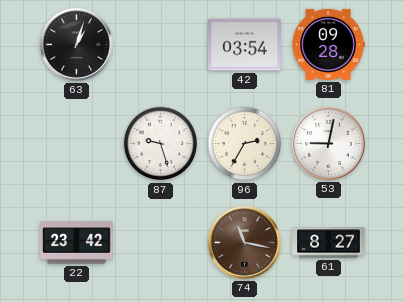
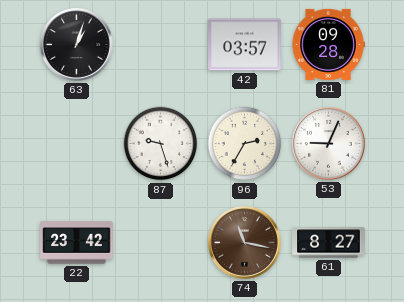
42: 03:54 -> 03:57 (245, 45)
53: 9:02 -> 9:04 (328, 143)
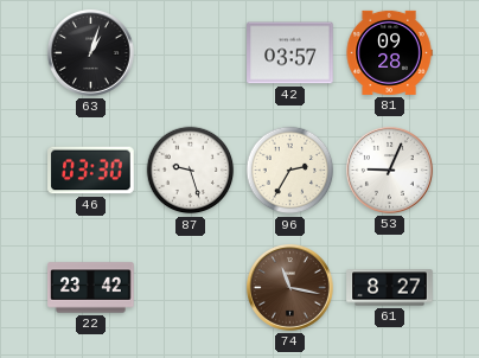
46: none -> 03:30 (91, 171)
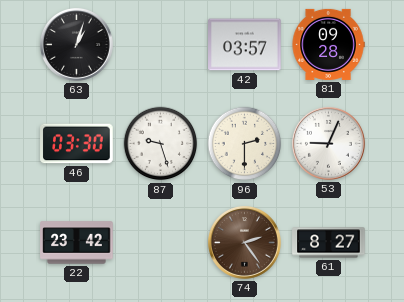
96: 2:35 -> 2:30 (245, 144)
74: 11:17 -> 2:24 (244, 242)
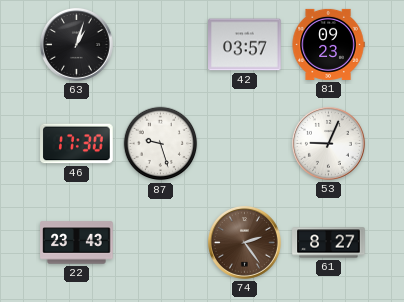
81: 09:28 -> 09:23 (328, 44)
46: 03:30 -> 17:30 (77, 144)
96: 2:30 -> none (245, 144)
22: 23:42 -> 23:43 (77, 243)
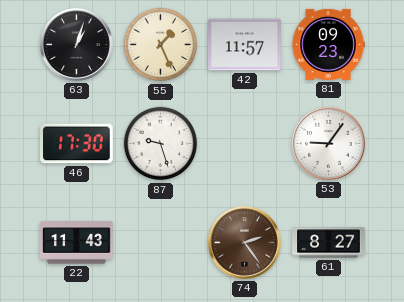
55: none -> 1:26 (161, 45)
42: 03:57 -> 11:57 (245, 45)
53: 9:04 -> 9:06 (328, 143)
22: 23:43 -> 11:43 (77, 243)
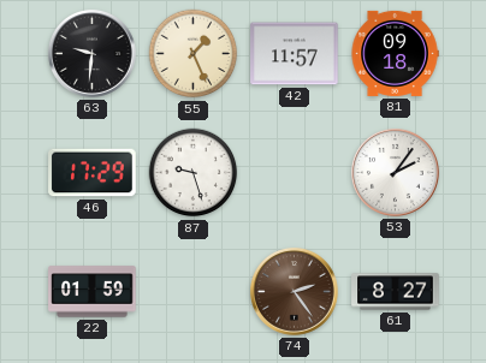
63: 1:03 -> 9:31 (91, 53)
81: 09:23 -> 09:18 (395, 53)
46: 17:30 -> 17:29 (93, 173)
53: 9:06 -> 2:06 (395, 172)
22: 11:43 -> 01:59 (93, 292)
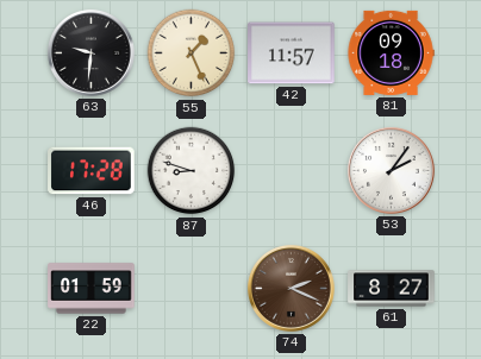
46: 17:29 -> 17:28 (92, 171)
87: 9:27 -> 8:48 (192, 171)
74: 2:24 -> 2:19 (291, 288)
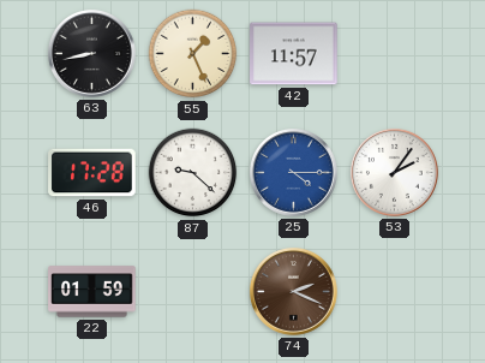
63: 9:31 -> 8:43 (91, 53)
81: 09:18 -> none (391, 52)
87: 8:48 -> 9:22 (193, 173)
25: none -> 4:15 (293, 172)
61: 8:27 -> none (392, 289)
